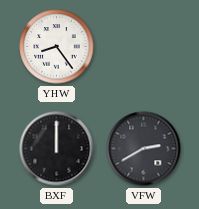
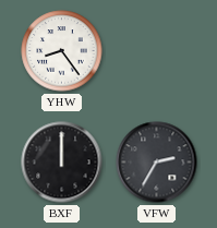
VFW: 2:40 -> 2:35 (157, 163)
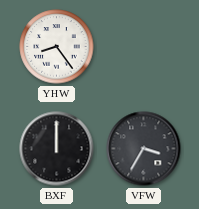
VFW: 2:35 -> 3:35 (144, 149)
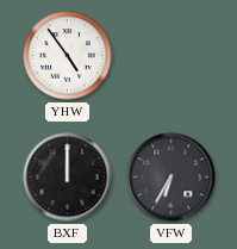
YHW: 8:24 -> 4:54 (68, 56)
VFW: 3:35 -> 6:35 (171, 178)
